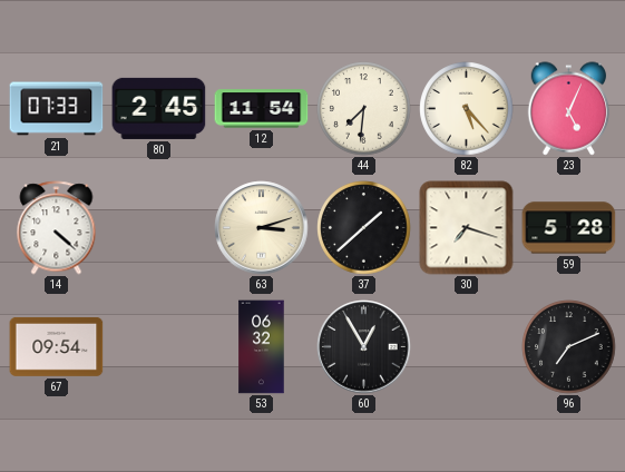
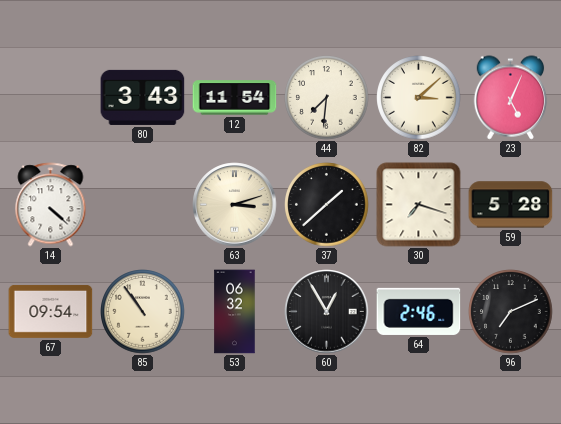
21: 07:33 -> none (57, 109)
80: 2:45 -> 3:43 (143, 97)
82: 5:23 -> 3:08 (419, 98)
85: none -> 10:54 (143, 312)
64: none -> 2:46 (419, 311)
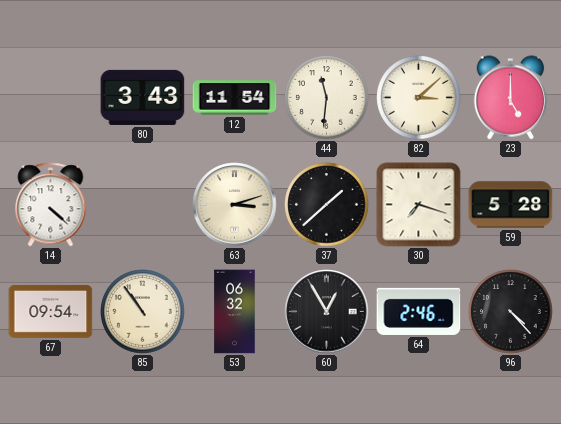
44: 7:31 -> 11:31 (327, 98)
23: 5:04 -> 5:00 (511, 98)
96: 7:11 -> 4:23 (511, 312)
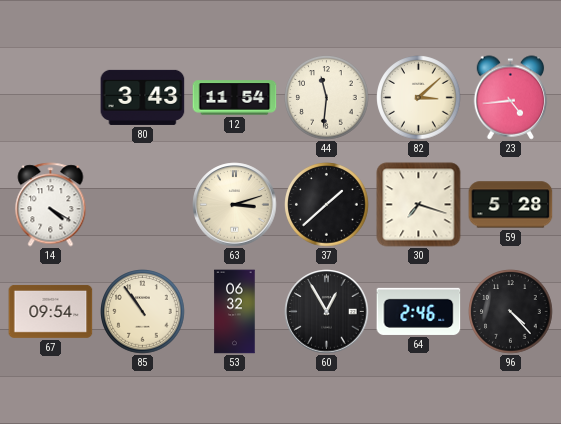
23: 5:00 -> 4:44 (511, 98)
14: 4:22 -> 4:20 (51, 205)
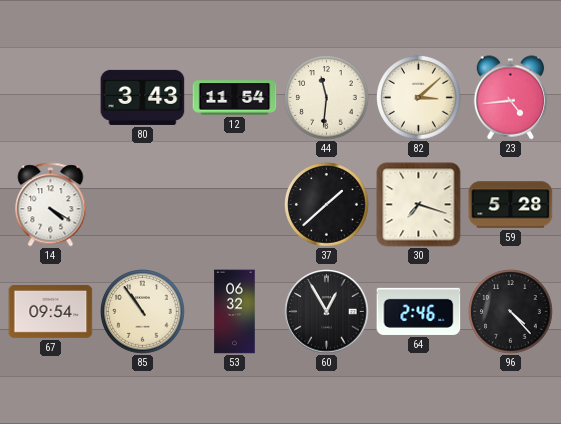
63: 3:12 -> none (235, 205)
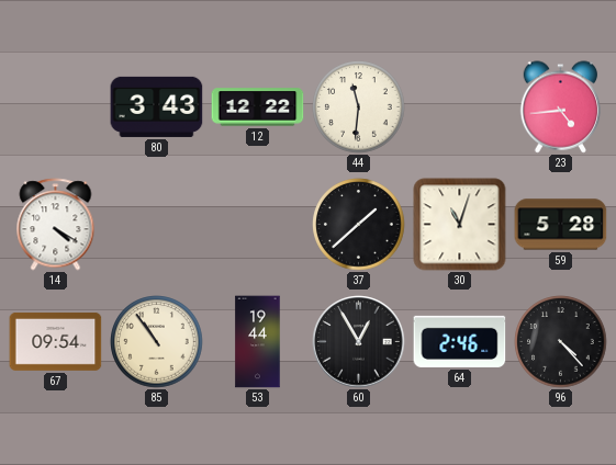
12: 11:54 -> 12:22 (258, 107)
82: 3:08 -> none (419, 98)
30: 7:18 -> 11:03 (460, 225)
53: 06:32 -> 19:44 (258, 342)
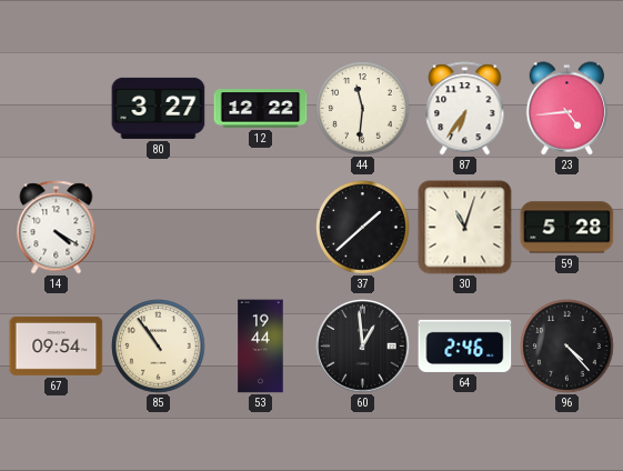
80: 3:43 -> 3:27 (159, 108)
87: none -> 6:36 (465, 109)
60: 12:55 -> 12:59 (363, 347)
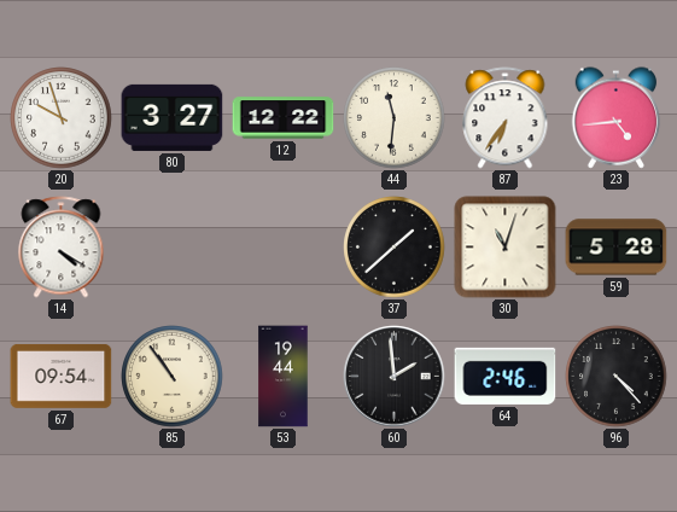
20: none -> 9:57 (62, 118)
60: 12:59 -> 1:59 (395, 377)
